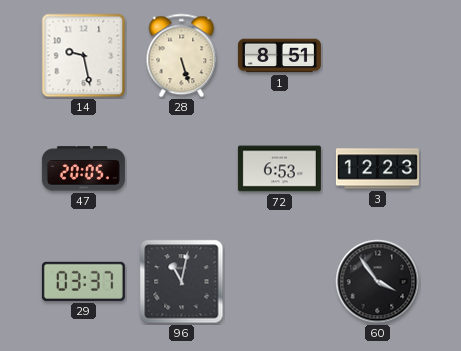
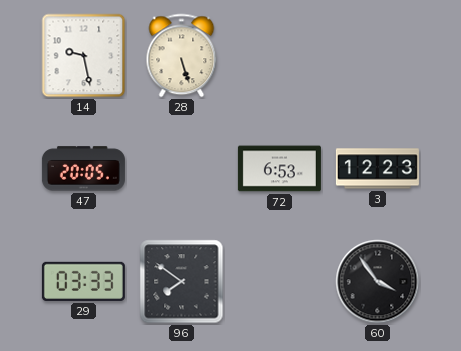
1: 8:51 -> none (279, 56)
29: 03:37 -> 03:33 (83, 281)
96: 11:02 -> 7:51 (182, 282)
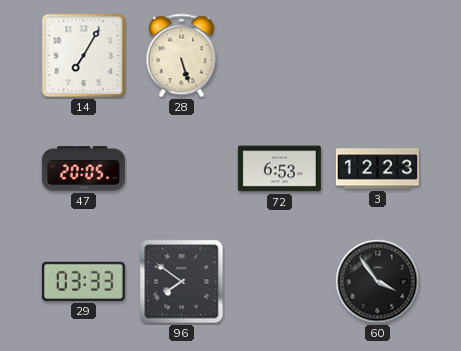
14: 9:28 -> 7:05 (84, 56)
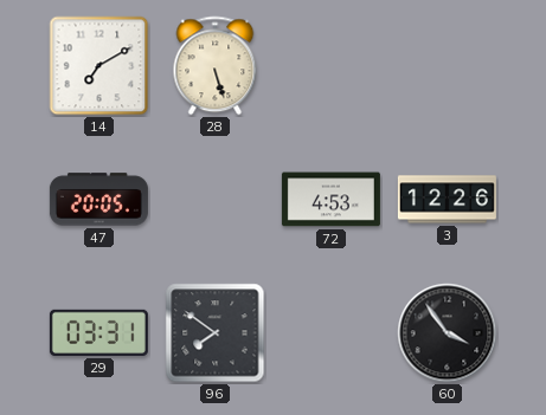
14: 7:05 -> 7:10 (99, 66)
72: 6:53 -> 4:53 (330, 200)
3: 12:23 -> 12:26 (447, 200)
29: 03:33 -> 03:31 (98, 332)
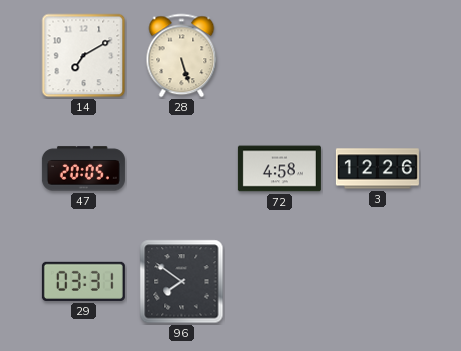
72: 4:53 -> 4:58 (279, 169)
60: 3:54 -> none (448, 333)
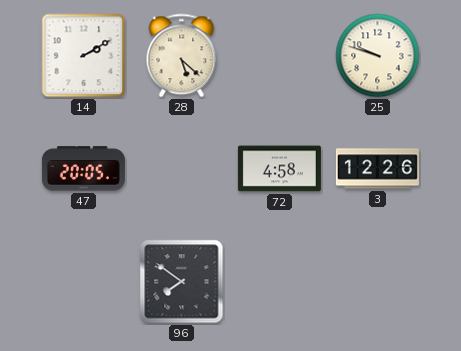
14: 7:10 -> 2:10 (84, 56)
28: 5:27 -> 5:22 (182, 56)
25: none -> 9:48 (378, 56)
29: 03:31 -> none (83, 281)
